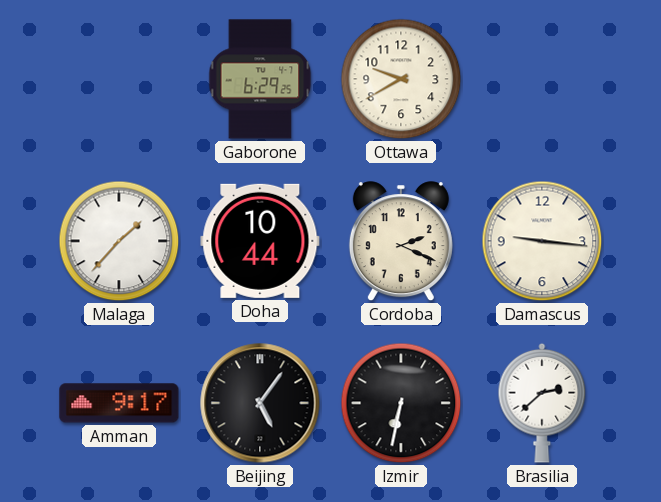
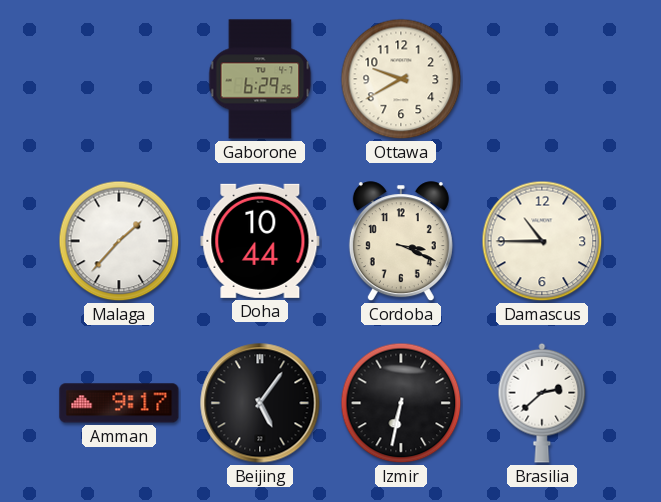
Cordoba: 2:19 -> 3:19 (401, 242)
Damascus: 9:16 -> 10:45 (542, 241)
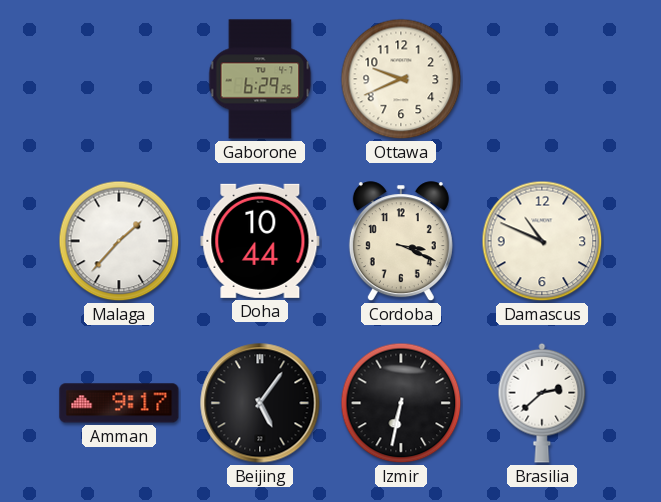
Ottawa: 9:40 -> 9:41 (401, 79)
Damascus: 10:45 -> 10:49 (542, 241)
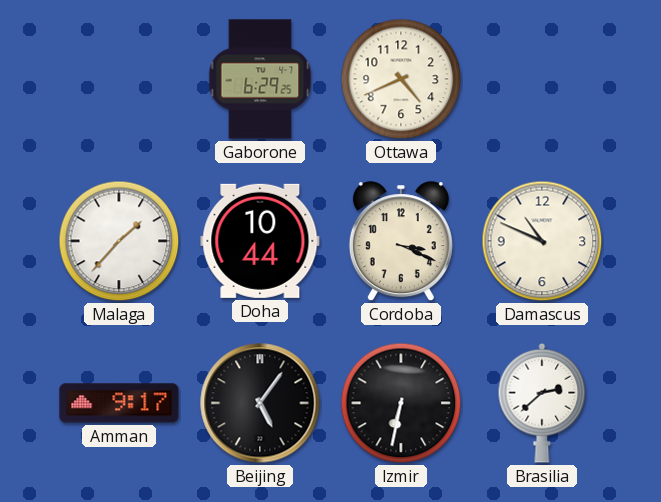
Ottawa: 9:41 -> 4:41 (401, 79)
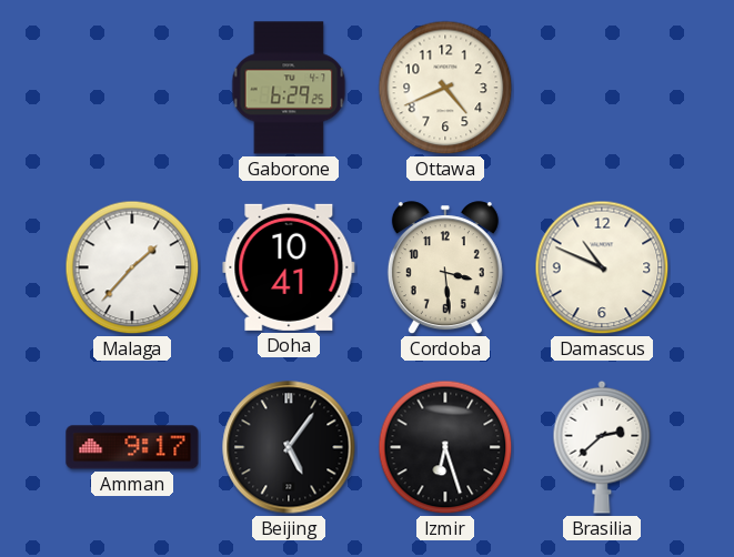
Doha: 10:44 -> 10:41 (289, 267)
Cordoba: 3:19 -> 3:29 (445, 269)
Izmir: 6:32 -> 6:27 (445, 447)
